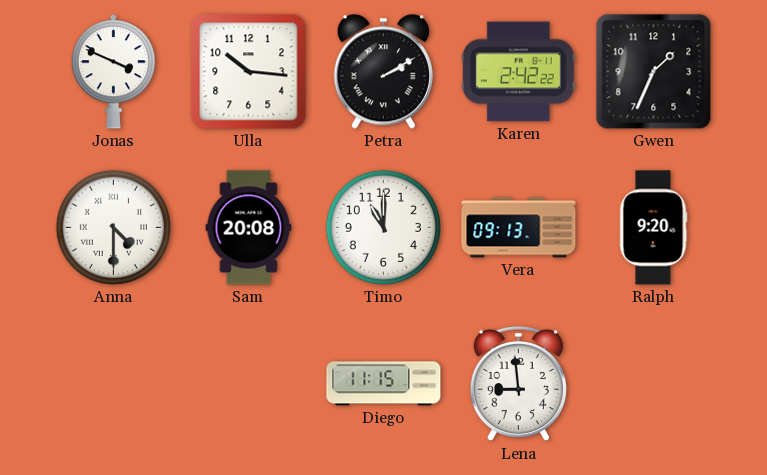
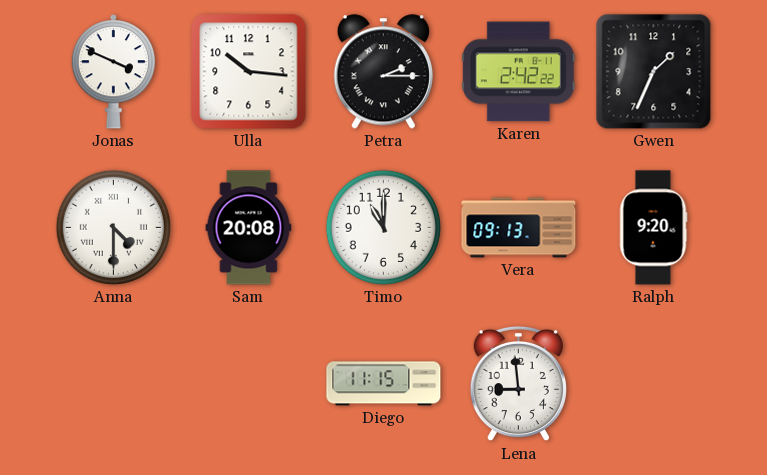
Petra: 2:10 -> 2:15 (383, 72)
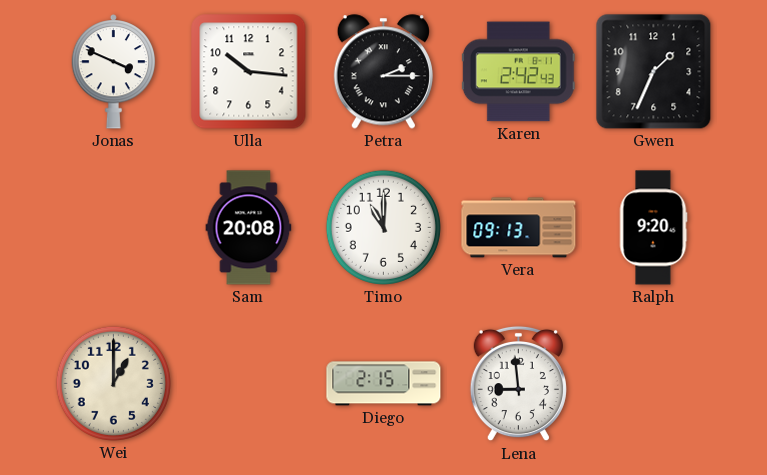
Karen: 2:42:22 -> 2:42:43 (518, 72)
Anna: 4:30 -> none (113, 227)
Wei: none -> 1:00 (113, 383)
Diego: 11:15 -> 2:15 (384, 384)
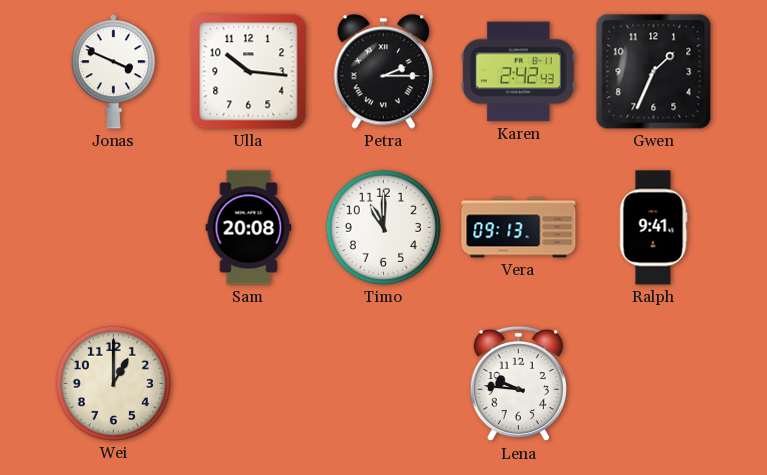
Ralph: 9:20 -> 9:41 (653, 228)
Diego: 2:15 -> none (384, 384)
Lena: 8:59 -> 9:46 (518, 384)
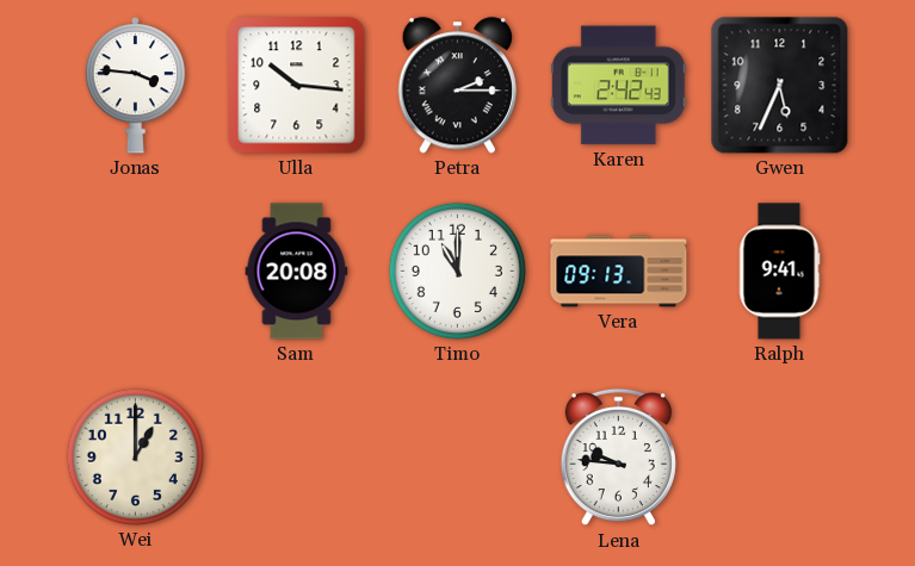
Jonas: 3:49 -> 3:46 (136, 86)
Gwen: 1:34 -> 5:34 (780, 86)
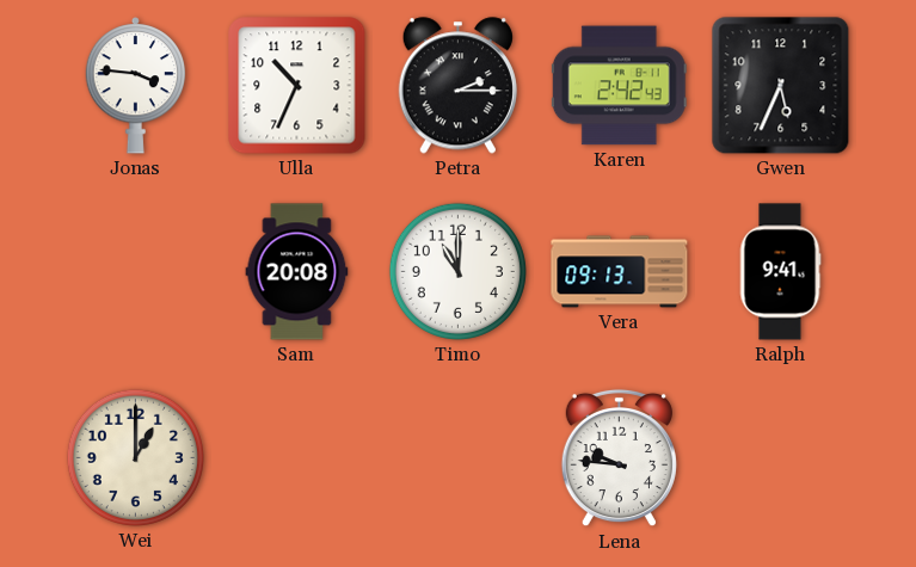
Ulla: 10:16 -> 10:34 (297, 86)
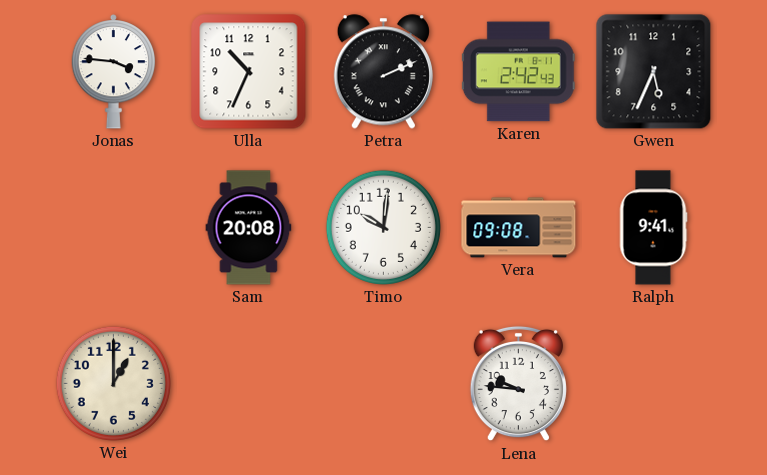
Petra: 2:15 -> 2:11 (383, 72)
Timo: 11:00 -> 10:01 (383, 227)
Vera: 09:13 -> 09:08 (519, 228)
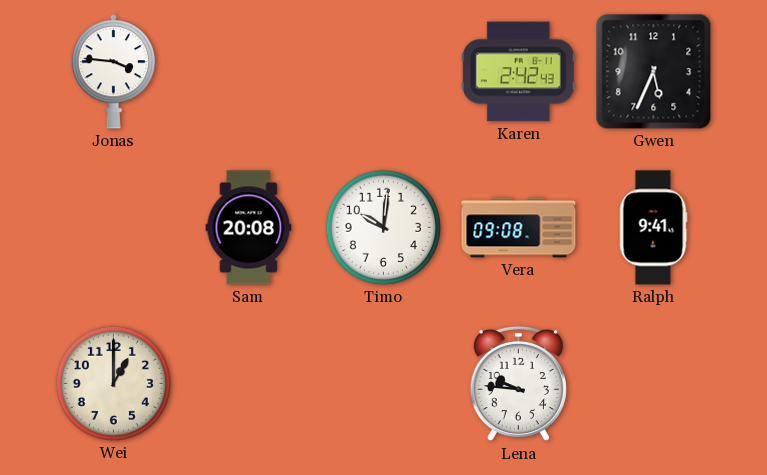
Ulla: 10:34 -> none (249, 72)
Petra: 2:11 -> none (383, 72)
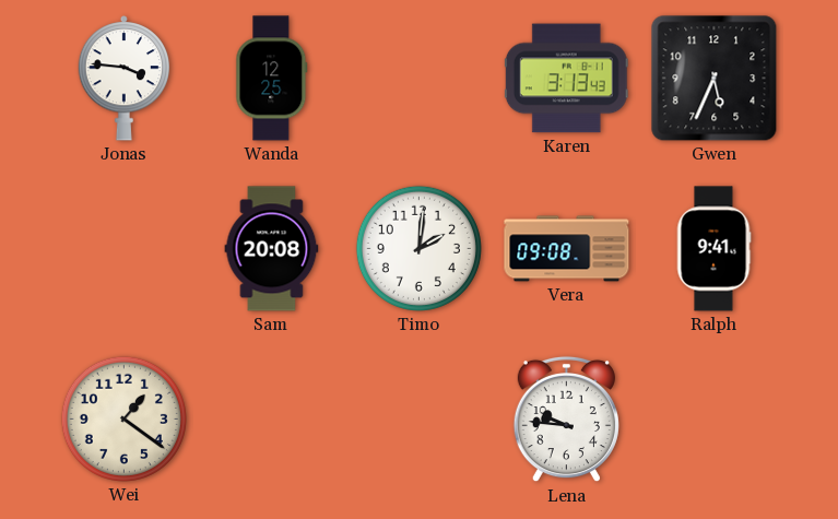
Wanda: none -> 12:25 (272, 79)
Karen: 2:42 -> 3:13 (566, 79)
Timo: 10:01 -> 2:01 (418, 248)
Wei: 1:00 -> 1:21 (123, 418)
